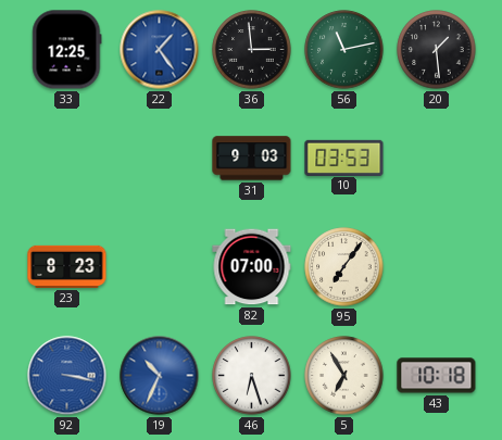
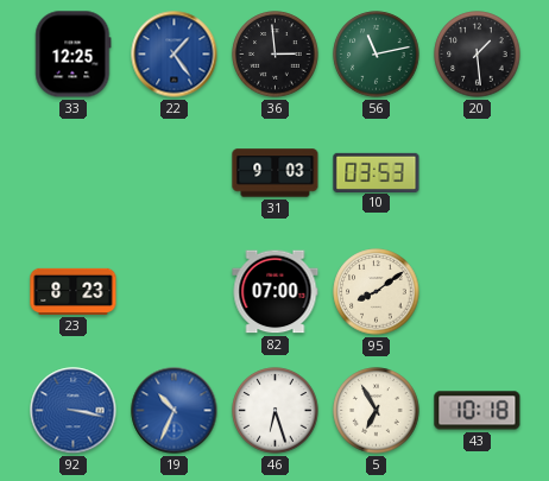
95: 7:06 -> 8:09 (377, 292)
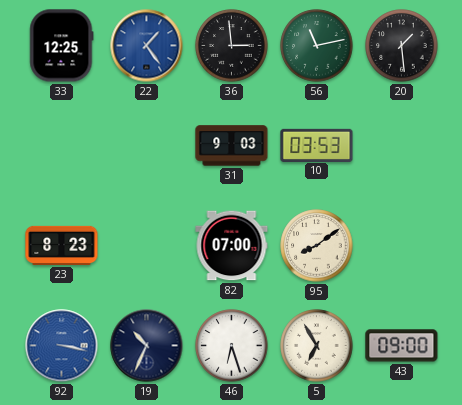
19 dial: blue -> navy (147, 346)
43: 10:18 -> 09:00 (402, 346)
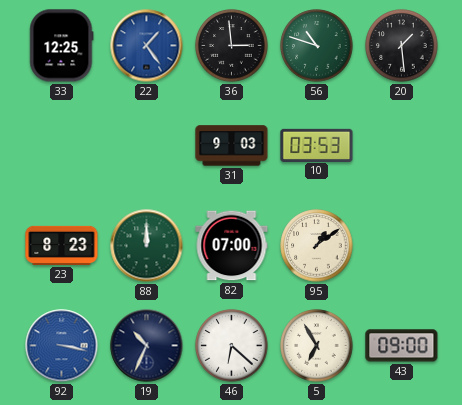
56: 11:13 -> 10:48 (317, 46)
88: none -> 12:00 (147, 246)
95: 8:09 -> 1:09 (317, 246)
46: 6:27 -> 6:22 (232, 346)
